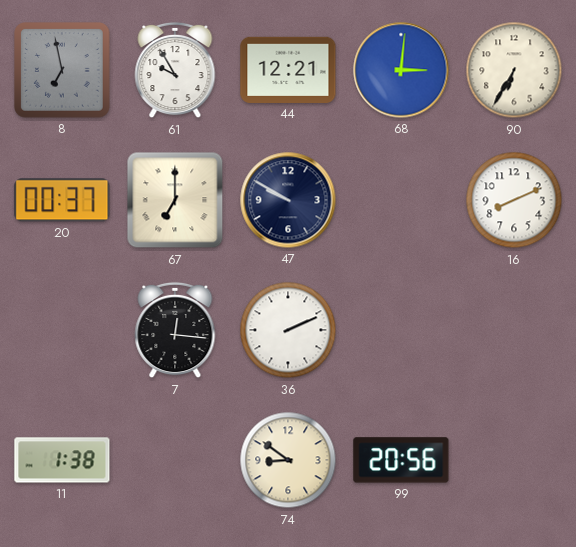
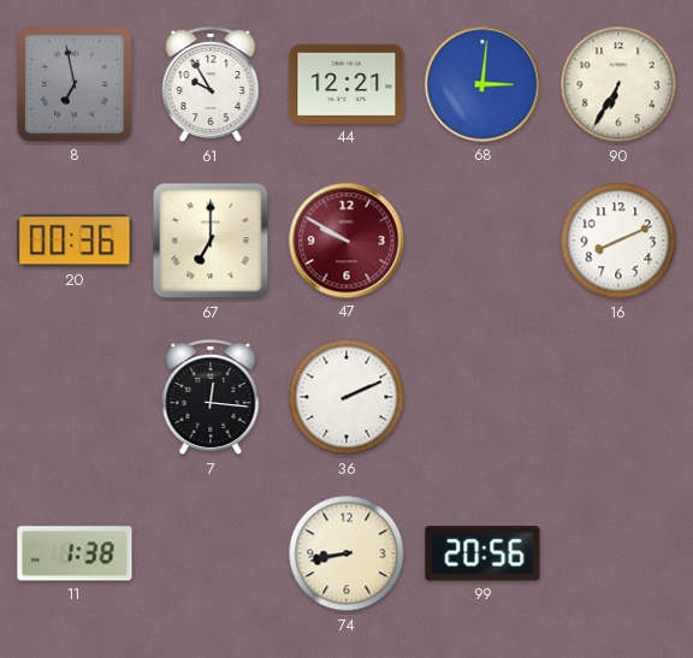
20: 00:37 -> 00:36 (75, 241)
47 dial: navy -> burgundy (346, 241)
74: 8:51 -> 8:43 (346, 553)
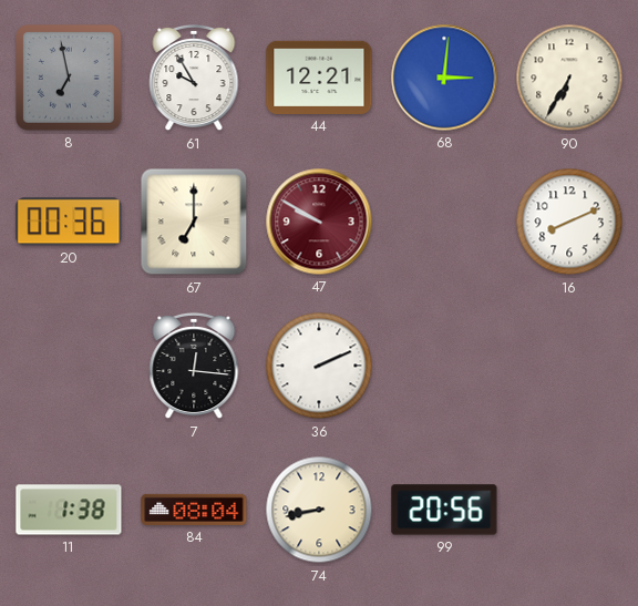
84: none -> 08:04 (194, 510)
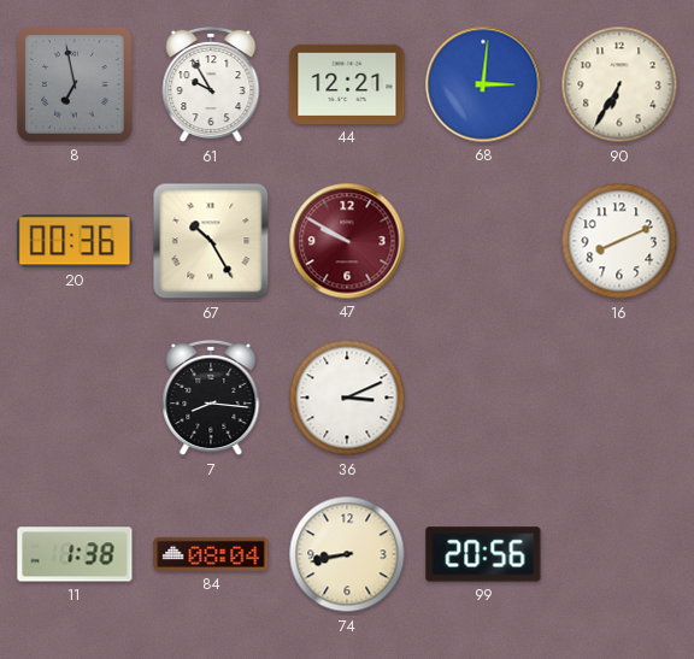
67: 7:00 -> 10:25 (211, 241)
7: 12:16 -> 8:16 (211, 398)
36: 2:11 -> 3:11 (347, 398)
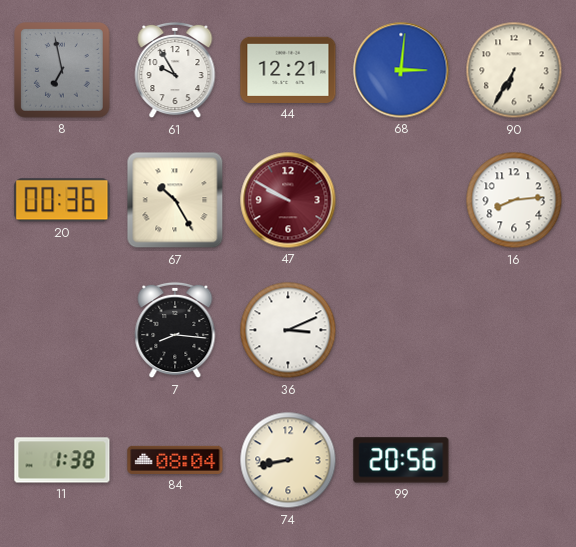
16: 8:11 -> 8:14 (514, 200)
